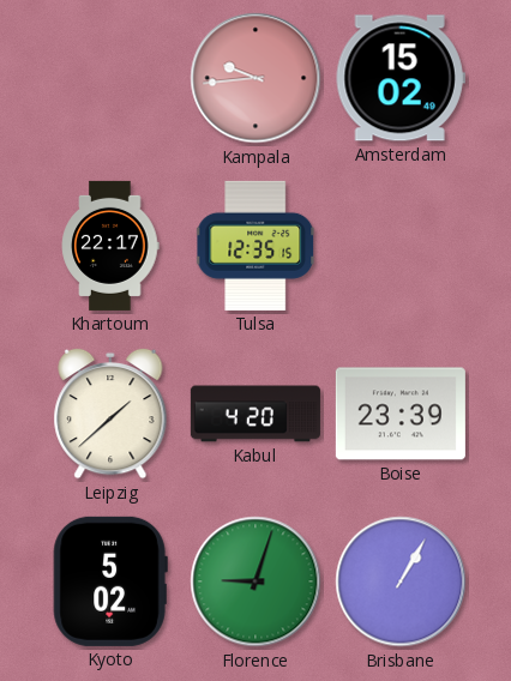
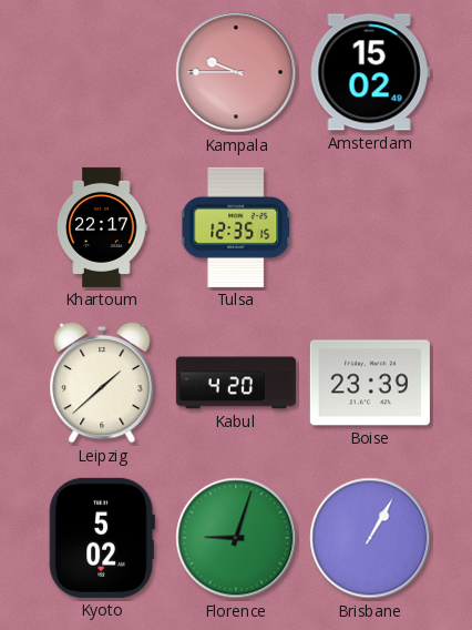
Kampala: 9:44 -> 9:45 (236, 72)
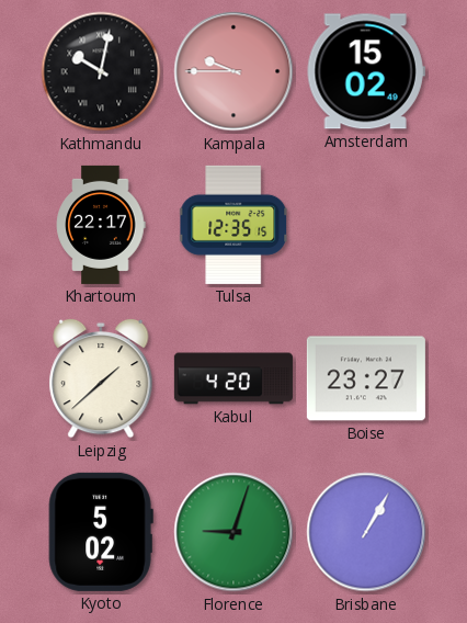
Kathmandu: none -> 10:02 (101, 71)
Boise: 23:39 -> 23:27 (366, 378)
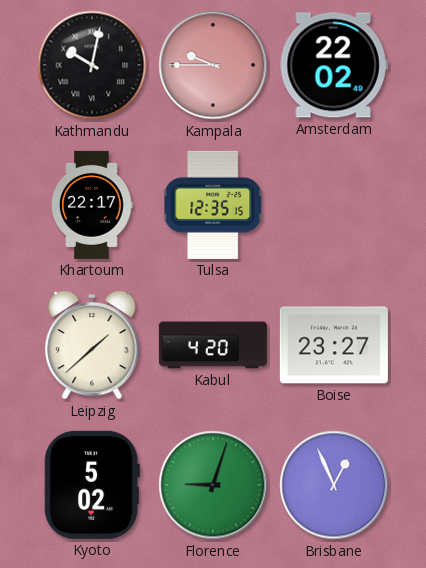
Amsterdam: 15:02 -> 22:02 (334, 65)
Brisbane: 1:05 -> 12:56 (334, 485)
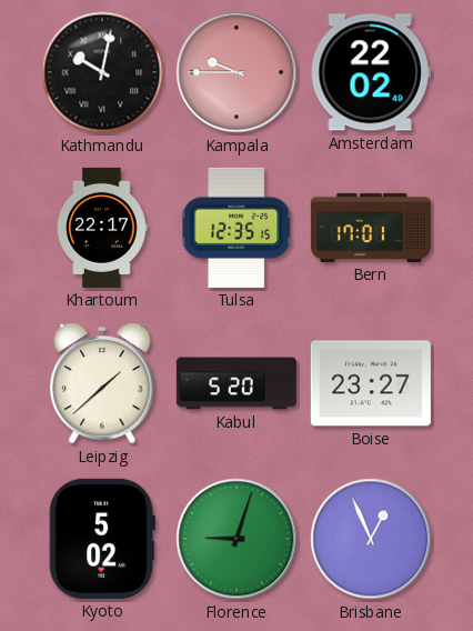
Bern: none -> 17:01 (371, 228)
Kabul: 4:20 -> 5:20 (236, 383)
